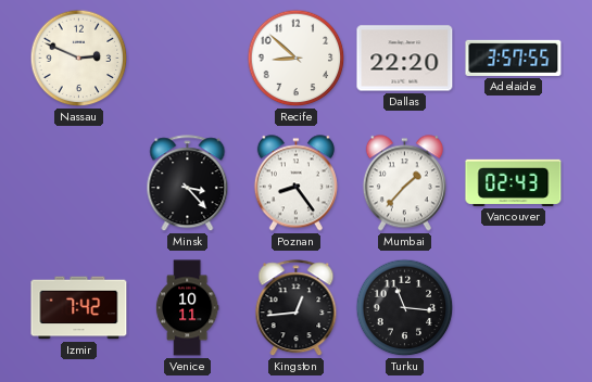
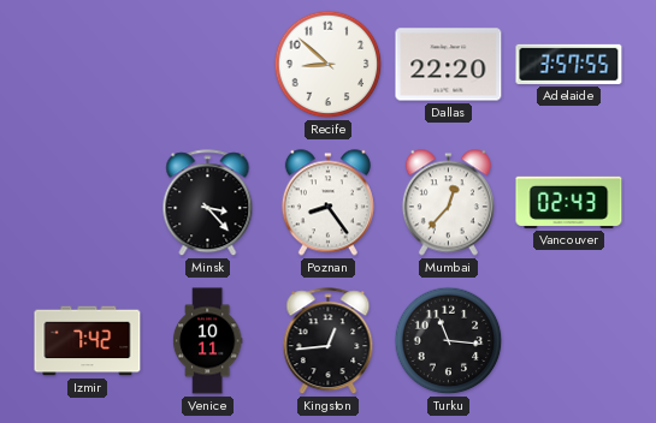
Nassau: 2:49 -> none (79, 59)
Mumbai: 1:37 -> 12:37 (448, 203)
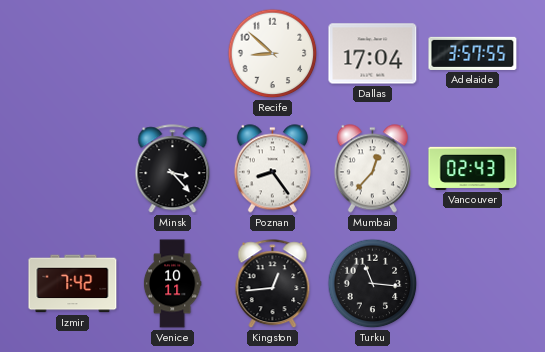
Dallas: 22:20 -> 17:04 (373, 54)
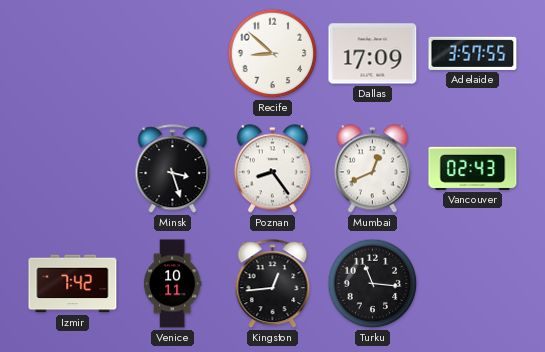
Dallas: 17:04 -> 17:09 (373, 54)
Minsk: 3:23 -> 3:27 (173, 169)
Mumbai: 12:37 -> 12:41 (372, 169)
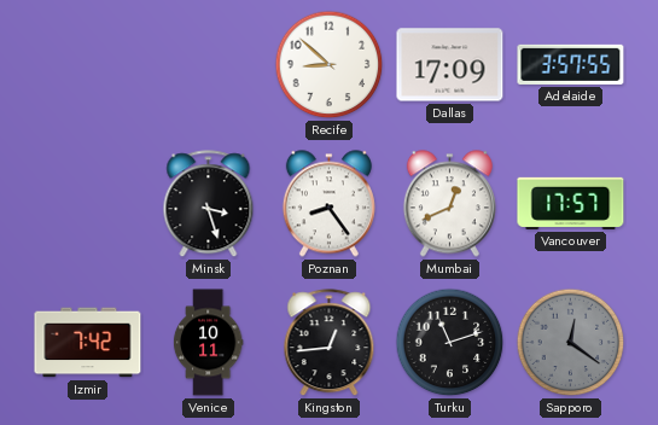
Vancouver: 02:43 -> 17:57 (571, 203)
Turku: 11:16 -> 11:12 (450, 343)
Sapporo: none -> 12:21 (571, 343)
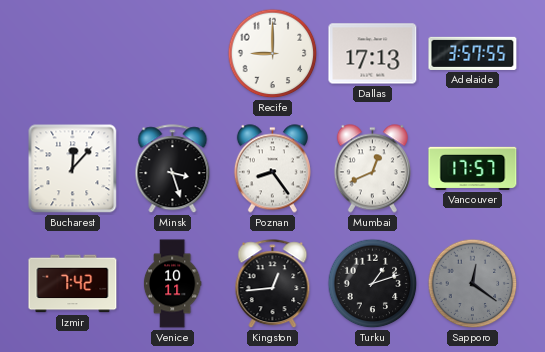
Recife: 8:52 -> 9:00 (273, 54)
Dallas: 17:09 -> 17:13 (373, 54)
Bucharest: none -> 12:07 (73, 169)
Turku: 11:12 -> 1:12 (373, 284)
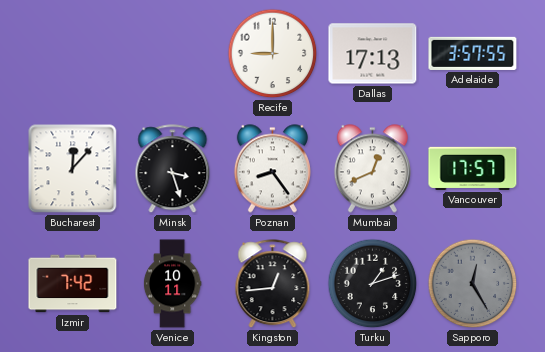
Sapporo: 12:21 -> 12:25 (473, 284)
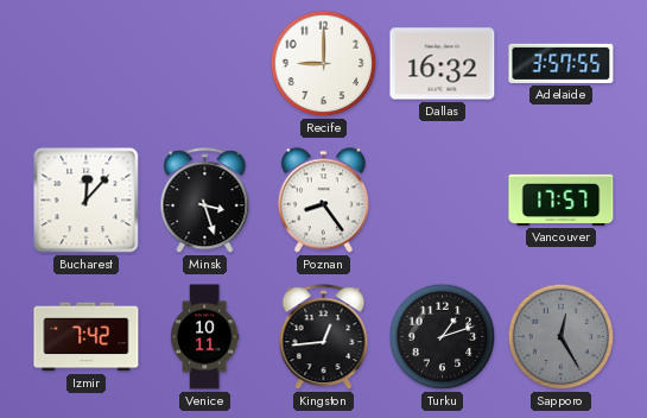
Dallas: 17:13 -> 16:32 (443, 64)
Mumbai: 12:41 -> none (372, 169)
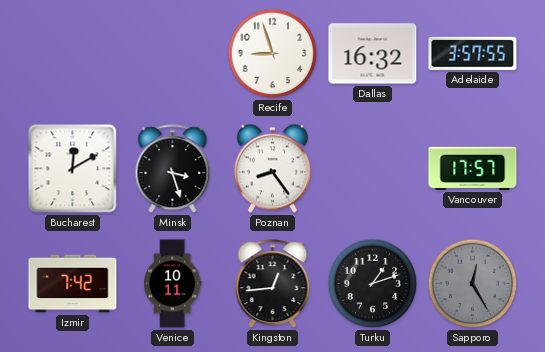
Recife: 9:00 -> 8:57 (273, 54)
Bucharest: 12:07 -> 12:10 (73, 169)
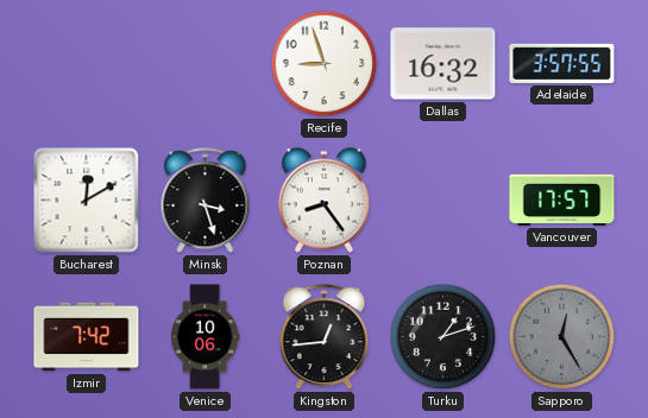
Venice: 10:11 -> 10:06 (205, 337)
